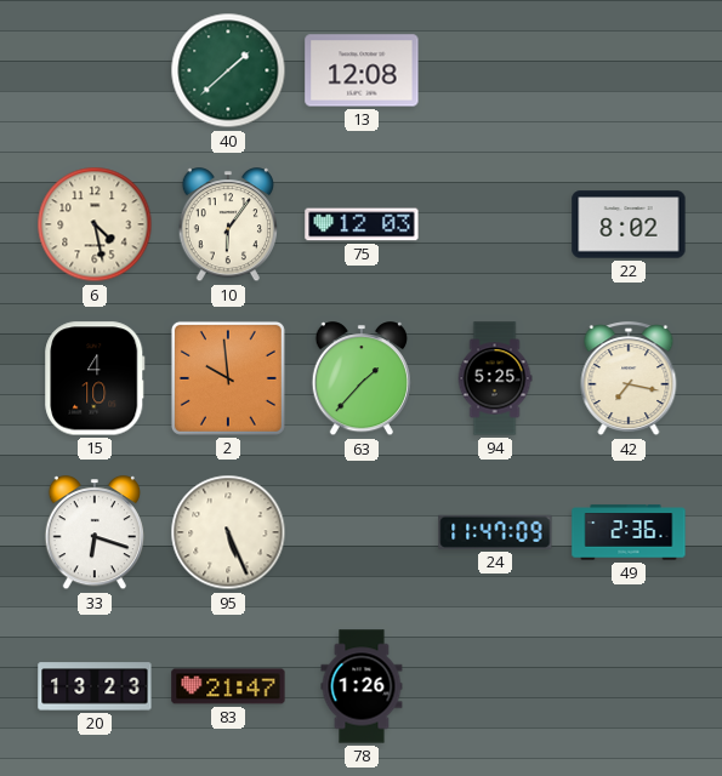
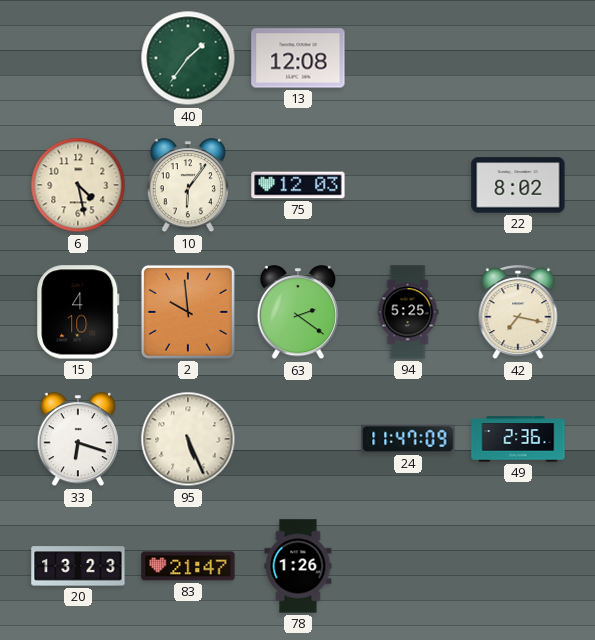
40: 1:38 -> 1:36 (188, 58)
63: 1:37 -> 2:21 (297, 313)
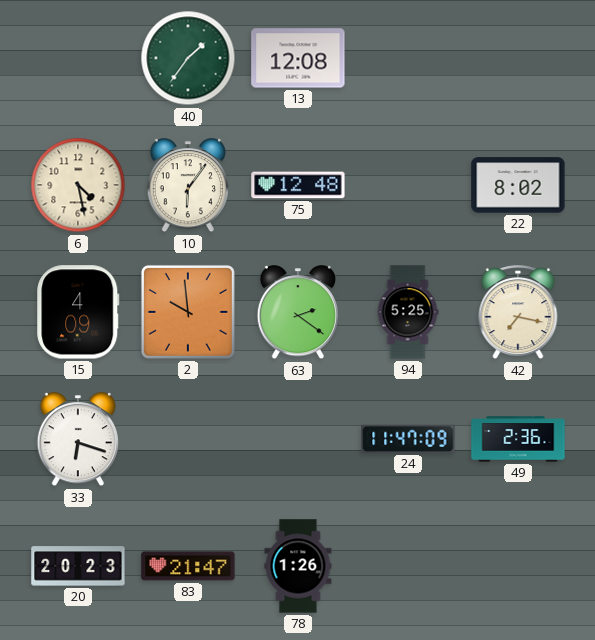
75: 12:03 -> 12:48 (298, 185)
15: 4:10 -> 4:09 (78, 312)
95: 5:26 -> none (188, 439)
20: 13:23 -> 20:23 (78, 566)
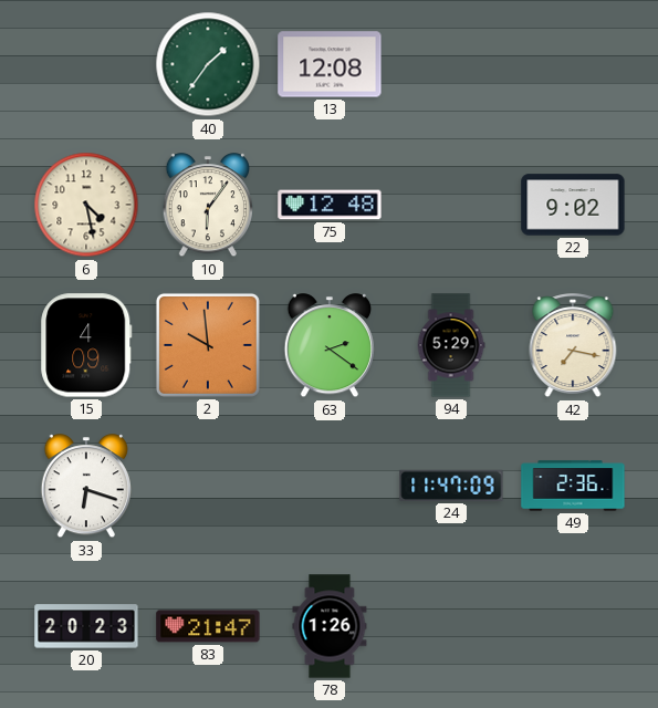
22: 8:02 -> 9:02 (573, 205)
94: 5:25 -> 5:29 (451, 345)
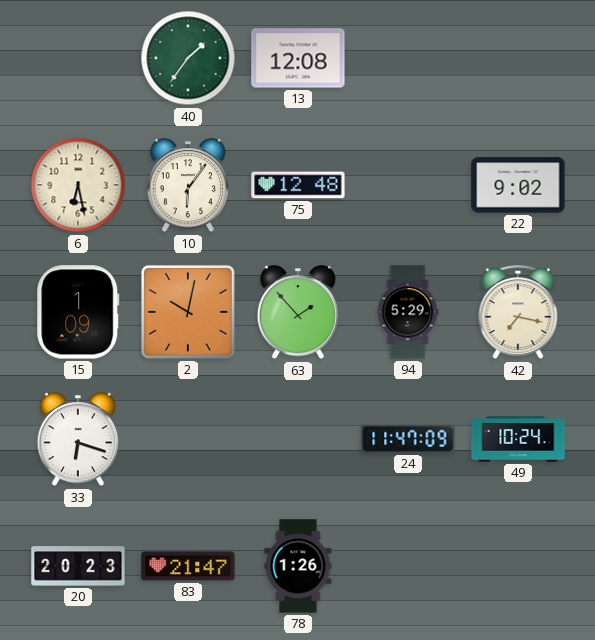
6: 4:28 -> 6:28 (78, 185)
15: 4:09 -> 1:09 (78, 312)
2: 9:59 -> 10:02 (188, 312)
63: 2:21 -> 1:53 (297, 313)
49: 2:36 -> 10:24 (518, 439)
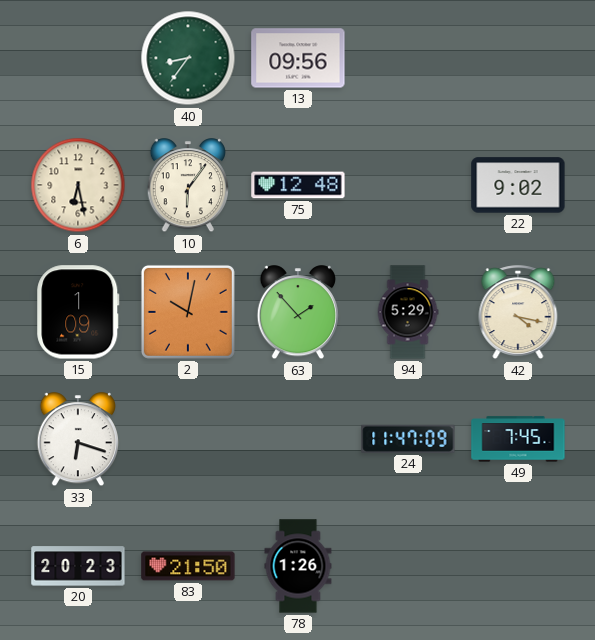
40: 1:36 -> 8:36 (188, 58)
13: 12:08 -> 09:56 (298, 58)
42: 7:17 -> 4:17 (518, 313)
49: 10:24 -> 7:45 (518, 439)
83: 21:47 -> 21:50 (188, 566)
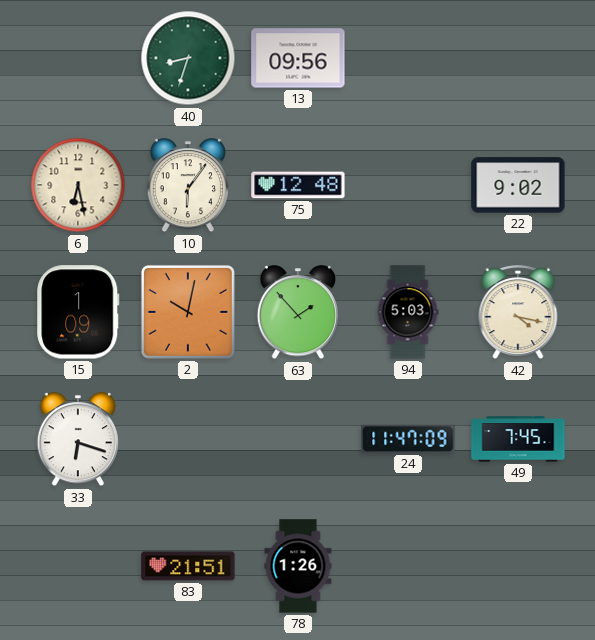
40: 8:36 -> 8:33 (188, 58)
94: 5:29 -> 5:03 (408, 312)
20: 20:23 -> none (78, 566)
83: 21:50 -> 21:51 (188, 566)
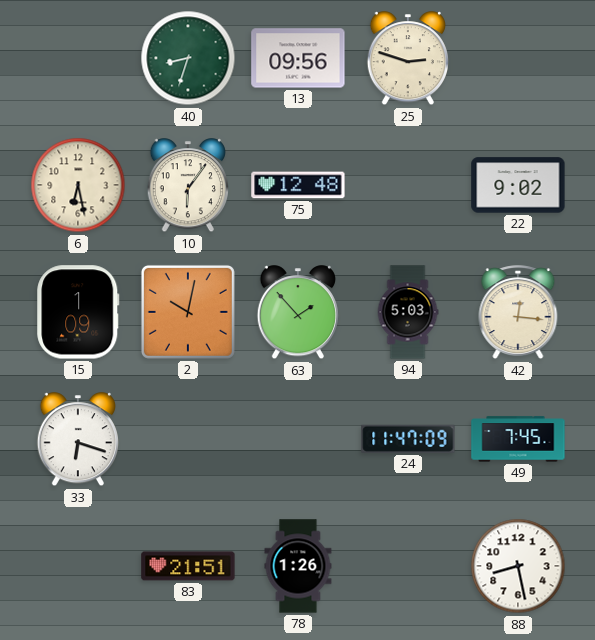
25: none -> 2:48 (407, 59)
42: 4:17 -> 12:16 (518, 313)
88: none -> 8:28 (518, 566)
